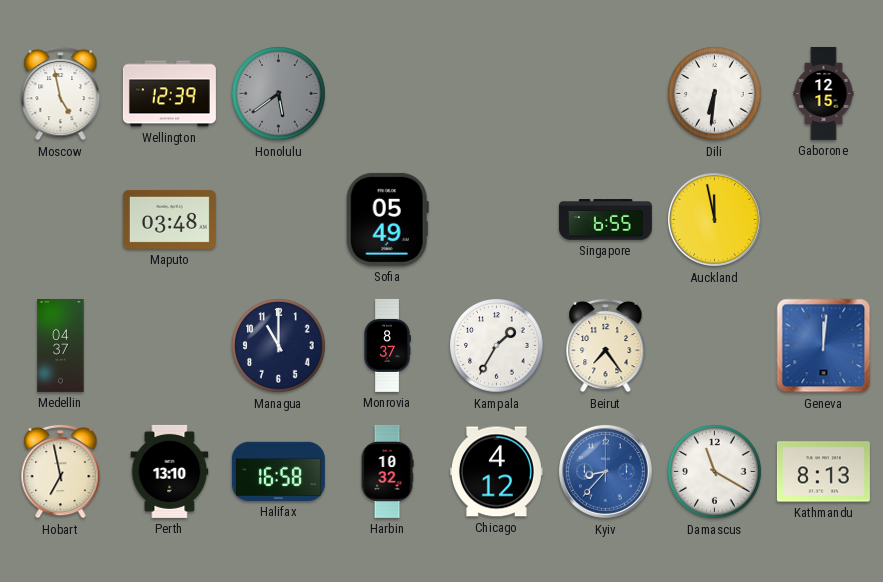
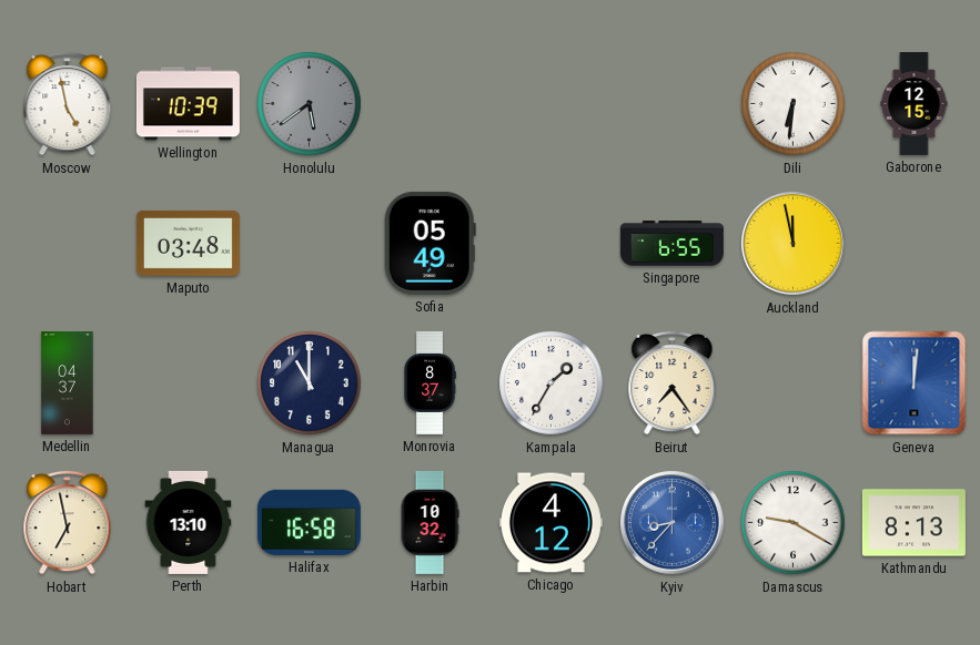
Wellington: 12:39 -> 10:39 (188, 104)
Damascus: 11:20 -> 9:20 (794, 523)
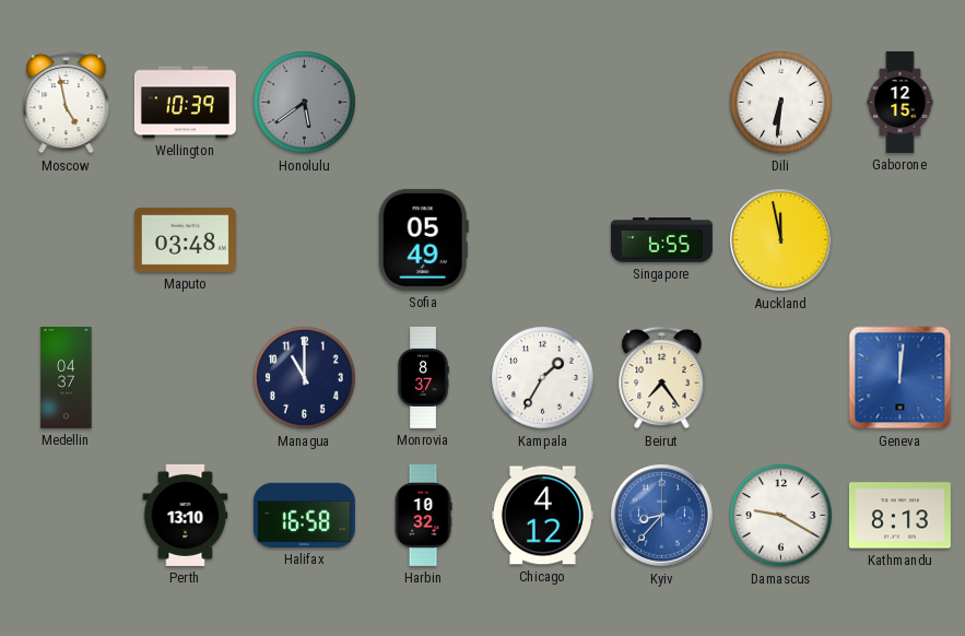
Hobart: 6:58 -> none (68, 522)
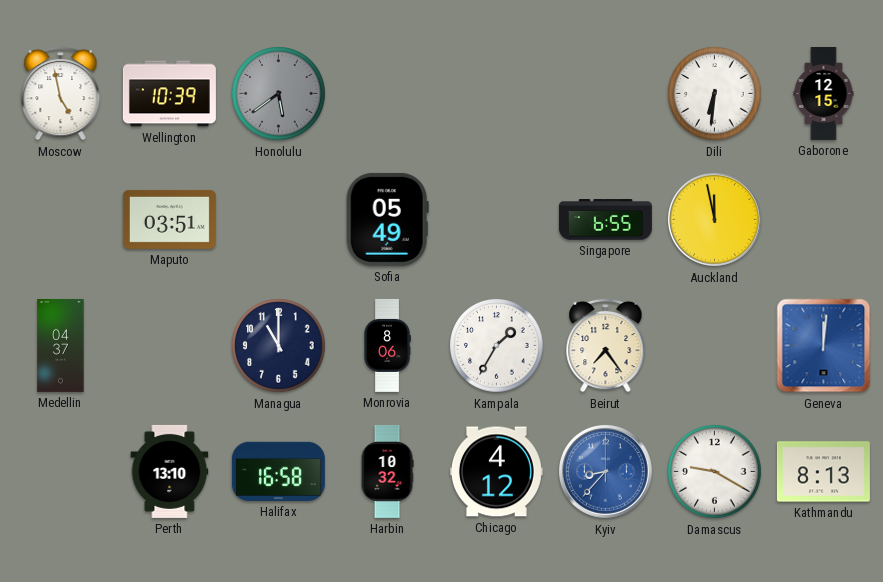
Maputo: 03:48 -> 03:51 (169, 219)
Monrovia: 8:37 -> 8:06 (387, 345)
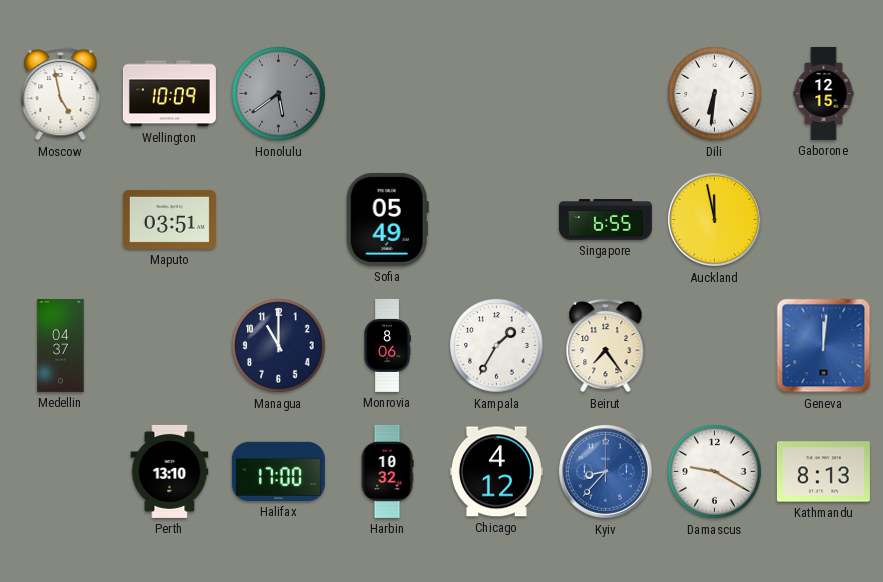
Wellington: 10:39 -> 10:09 (169, 94)
Halifax: 16:58 -> 17:00 (278, 471)
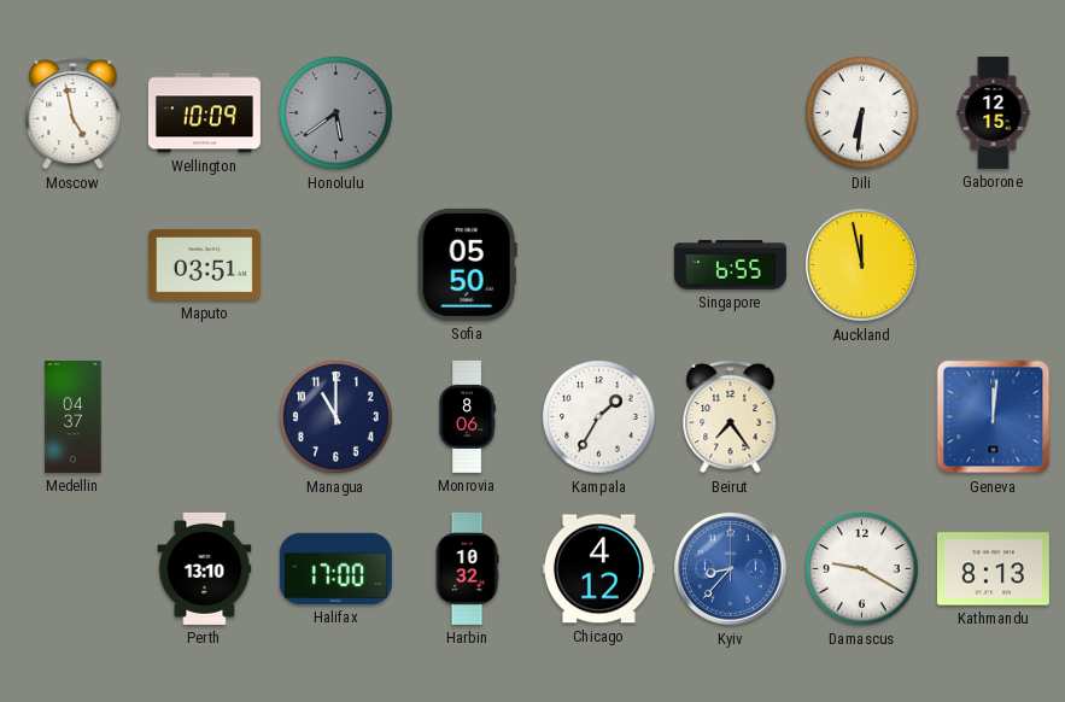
Sofia: 05:49 -> 05:50 (467, 264)
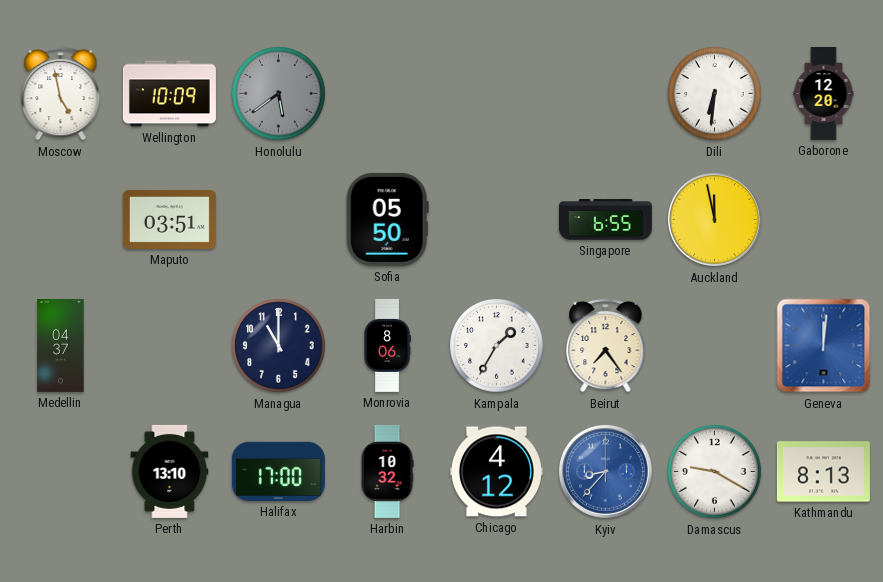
Gaborone: 12:15 -> 12:20 (824, 93)
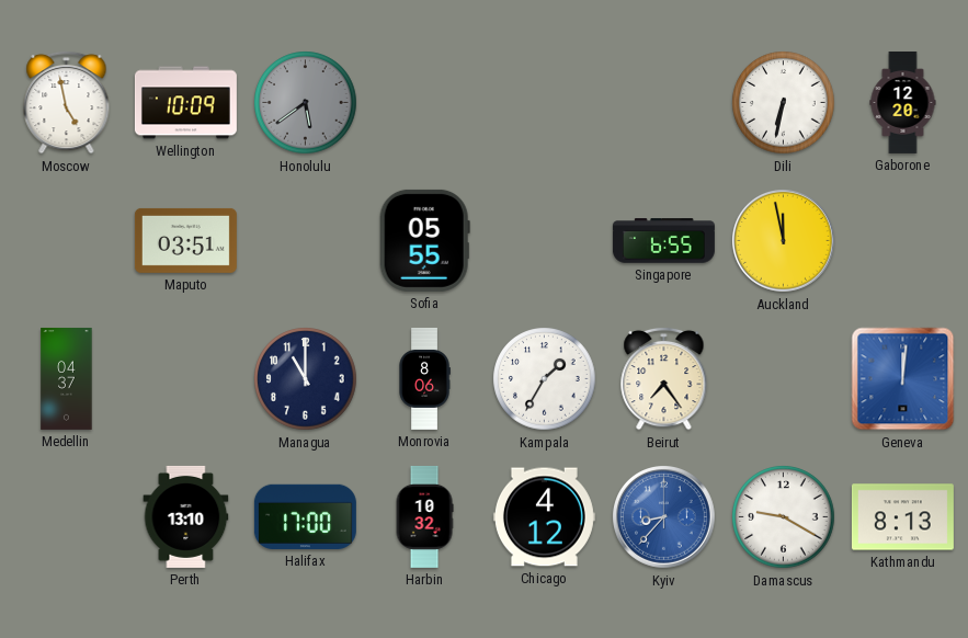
Dili: 6:31 -> 6:32 (784, 103)
Sofia: 05:50 -> 05:55 (424, 240)
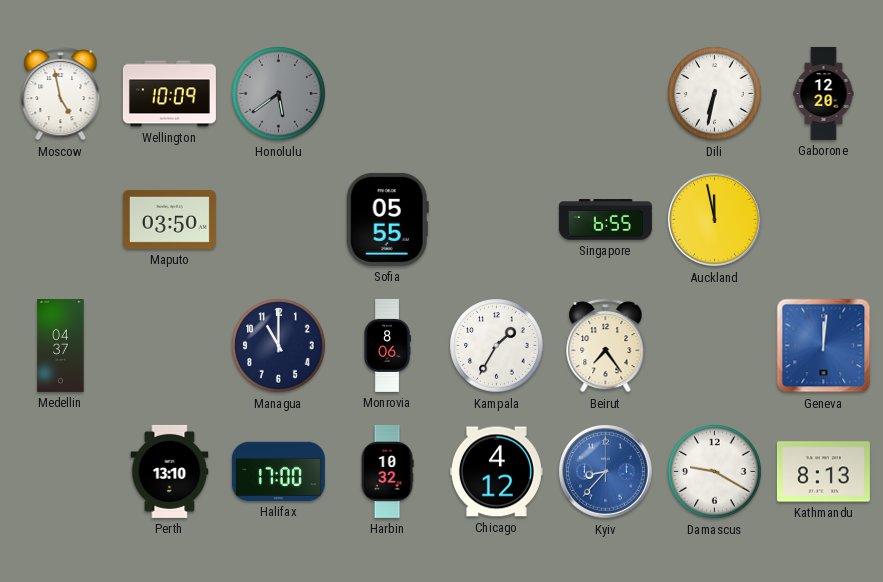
Maputo: 03:51 -> 03:50 (169, 219)
